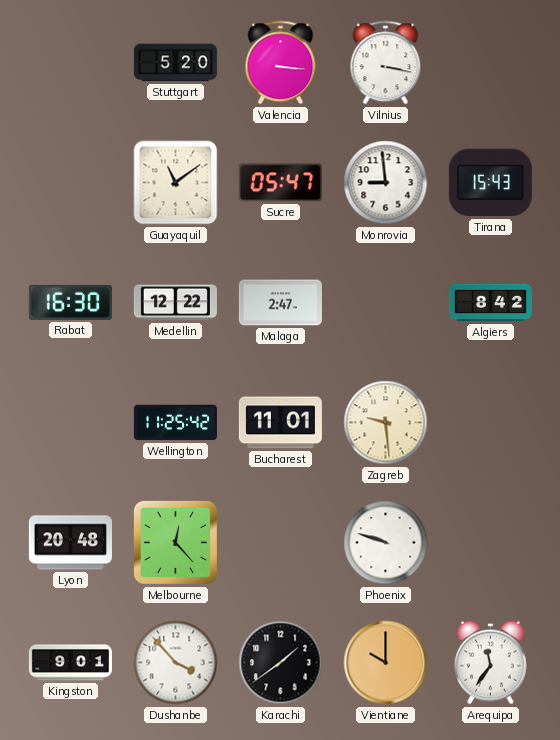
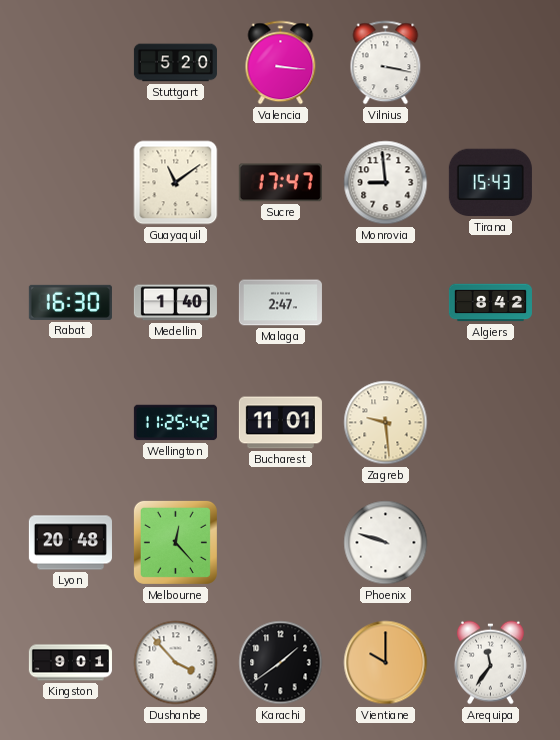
Sucre: 05:47 -> 17:47 (280, 183)
Medellin: 12:22 -> 1:40 (175, 303)
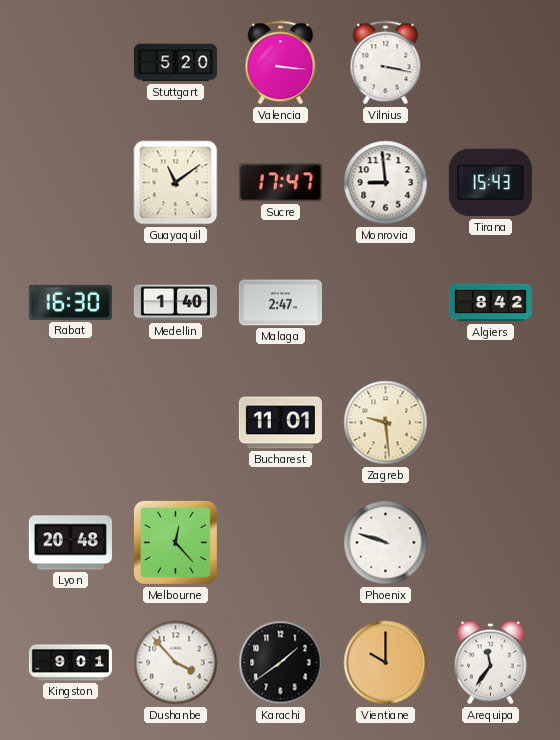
Wellington: 11:25 -> none (175, 423)
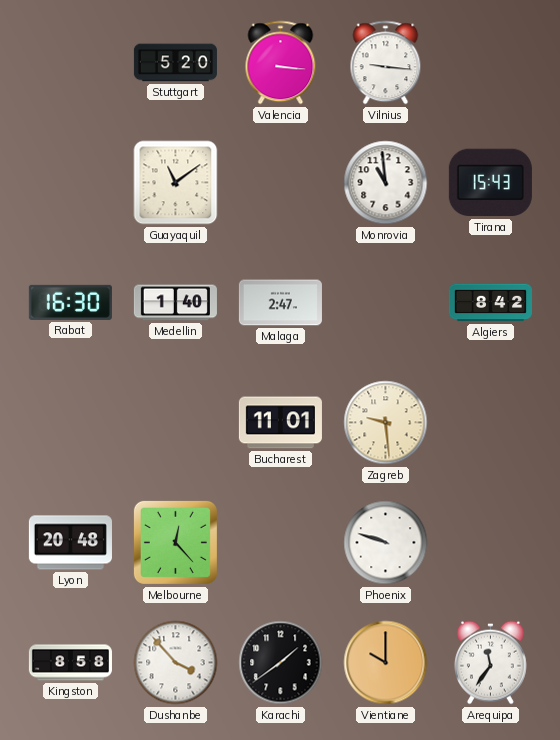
Vilnius: 3:17 -> 9:16 (386, 63)
Sucre: 17:47 -> none (280, 183)
Monrovia: 8:59 -> 10:59 (386, 183)
Kingston: 9:01 -> 8:58 (70, 663)
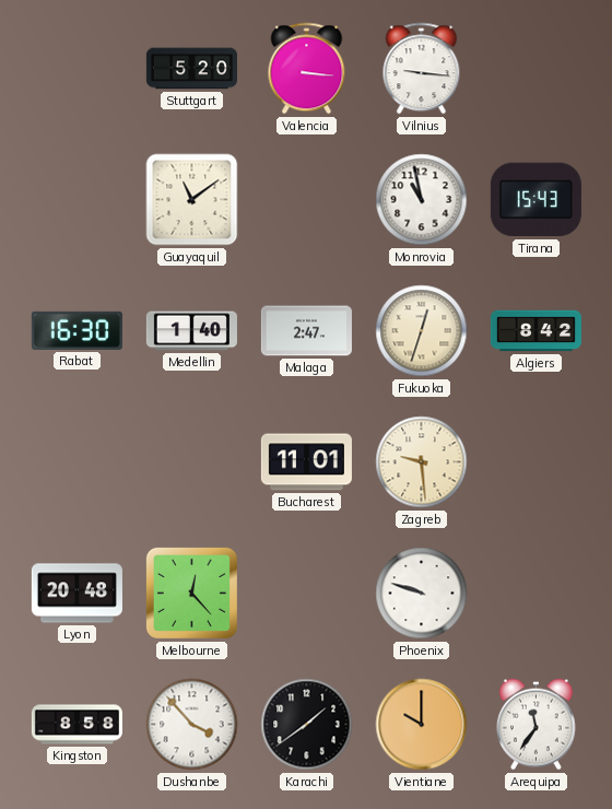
Monrovia: 10:59 -> 10:58 (422, 200)
Fukuoka: none -> 12:33 (422, 331)
